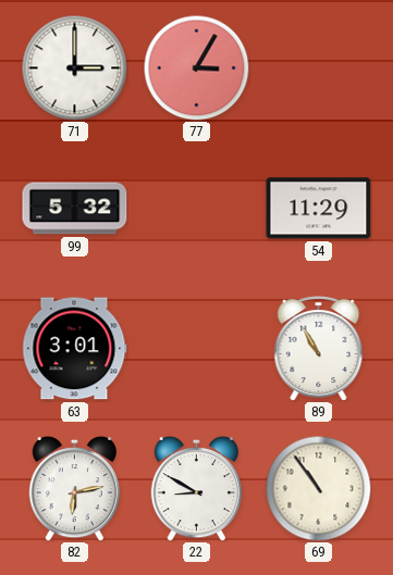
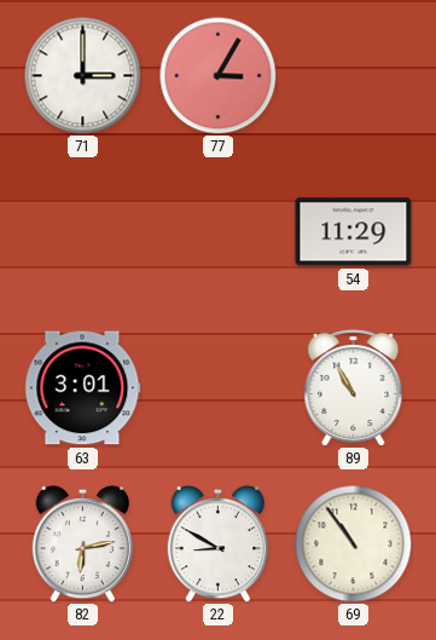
99: 5:32 -> none (75, 209)
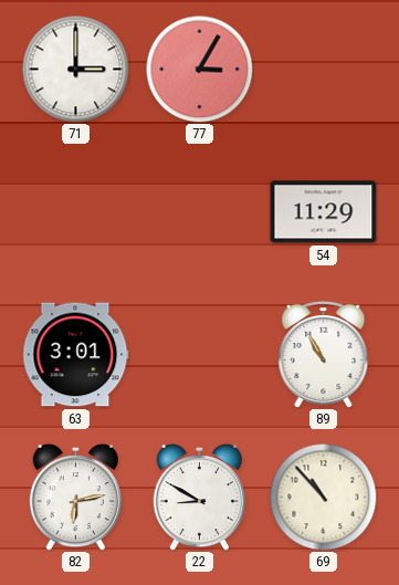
69: 10:54 -> 10:53 (323, 497)
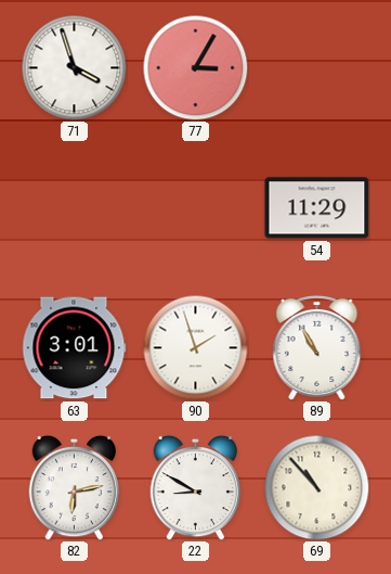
71: 3:00 -> 3:57 (74, 67)
90: none -> 1:57 (195, 347)
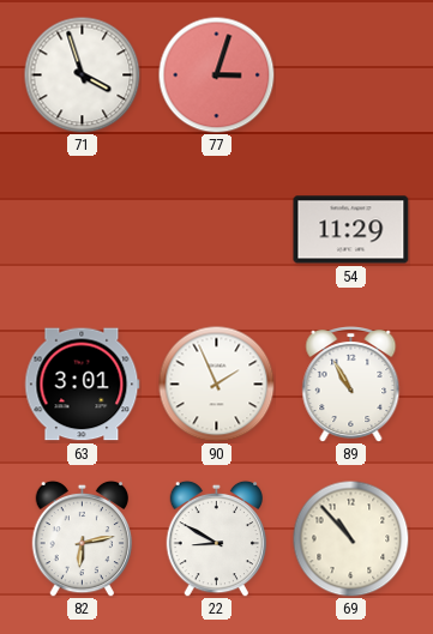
77: 3:05 -> 3:03 (216, 74)
90: 1:57 -> 1:56 (216, 384)
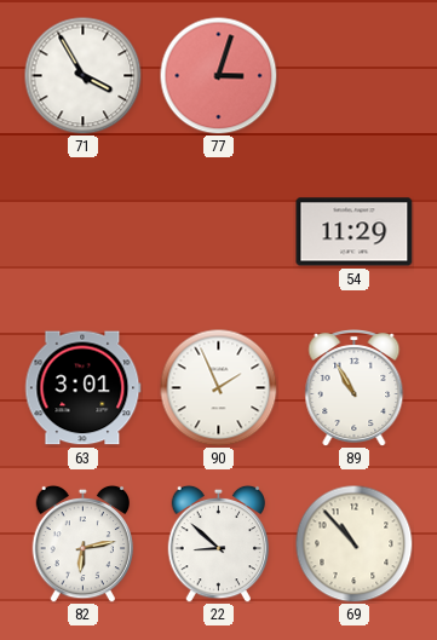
71: 3:57 -> 3:55 (82, 75)
22: 8:50 -> 8:52 (219, 543)
